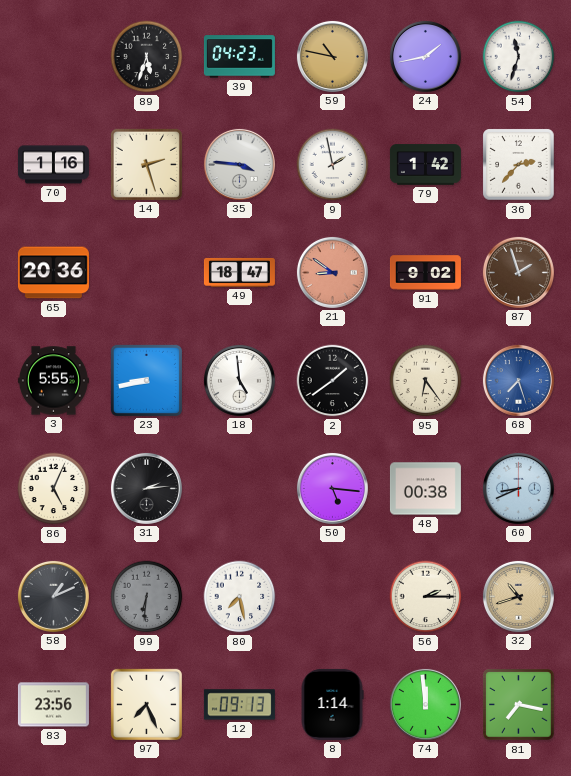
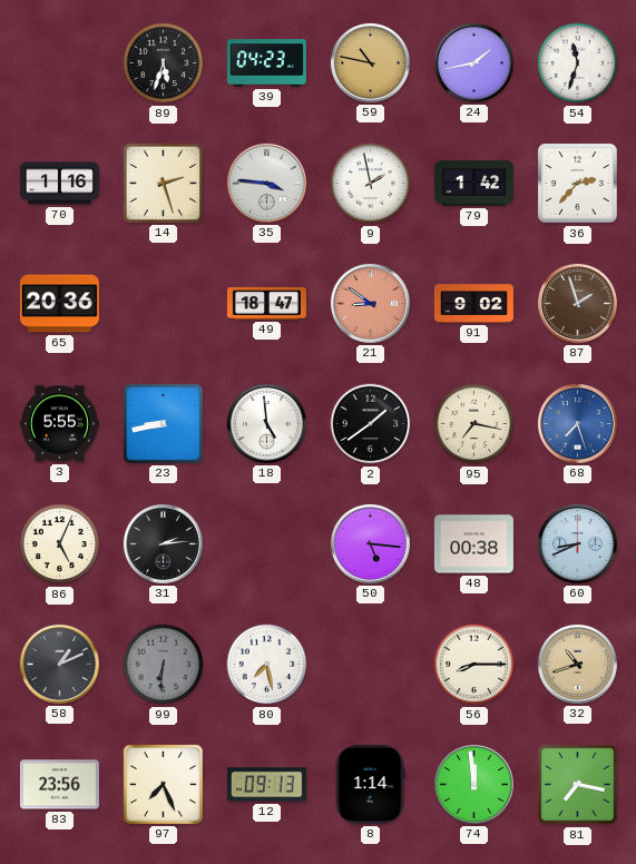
95: 6:24 -> 7:17 (474, 424)
56: 2:15 -> 8:15 (474, 665)
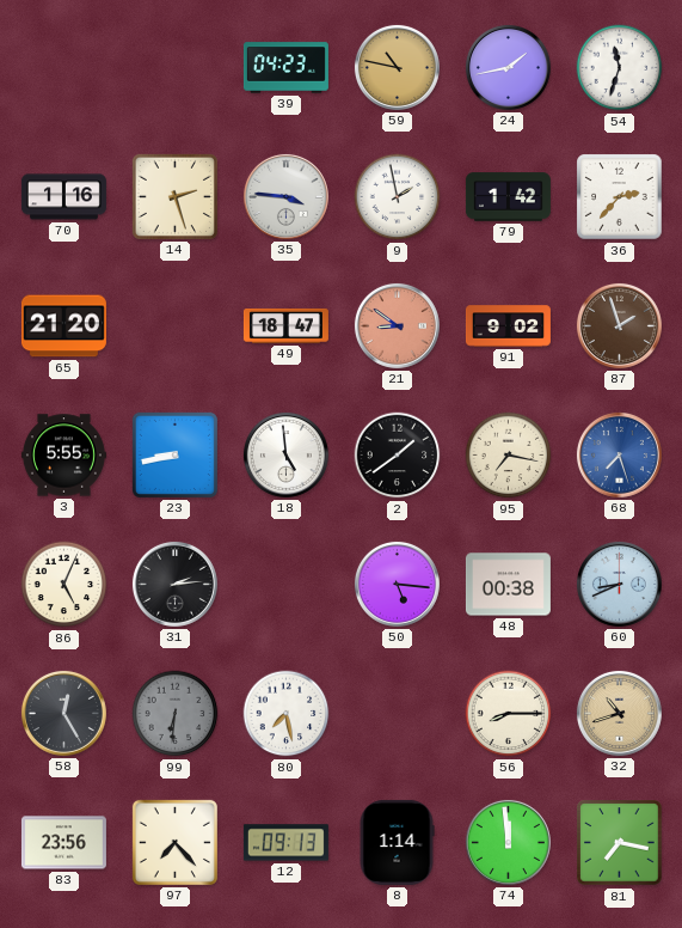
89: 5:33 -> none (164, 63)
65: 20:36 -> 21:20 (63, 326)
58: 1:11 -> 12:25 (63, 713)
97: 7:26 -> 7:23 (174, 842)
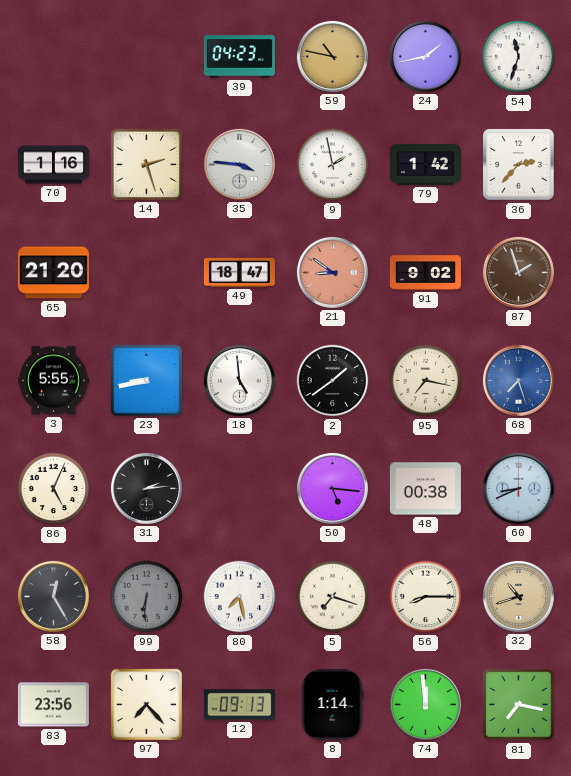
5: none -> 7:18 (333, 597)
